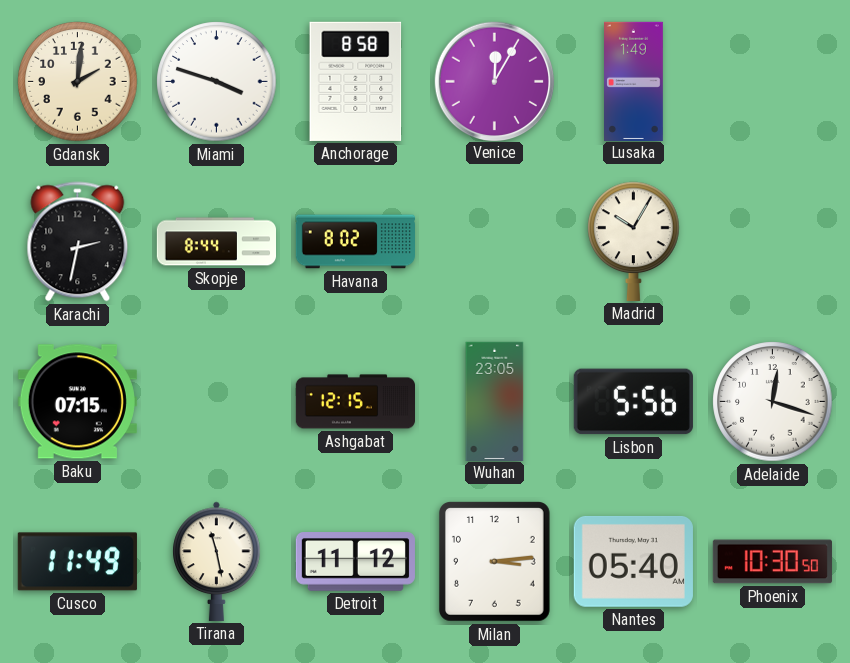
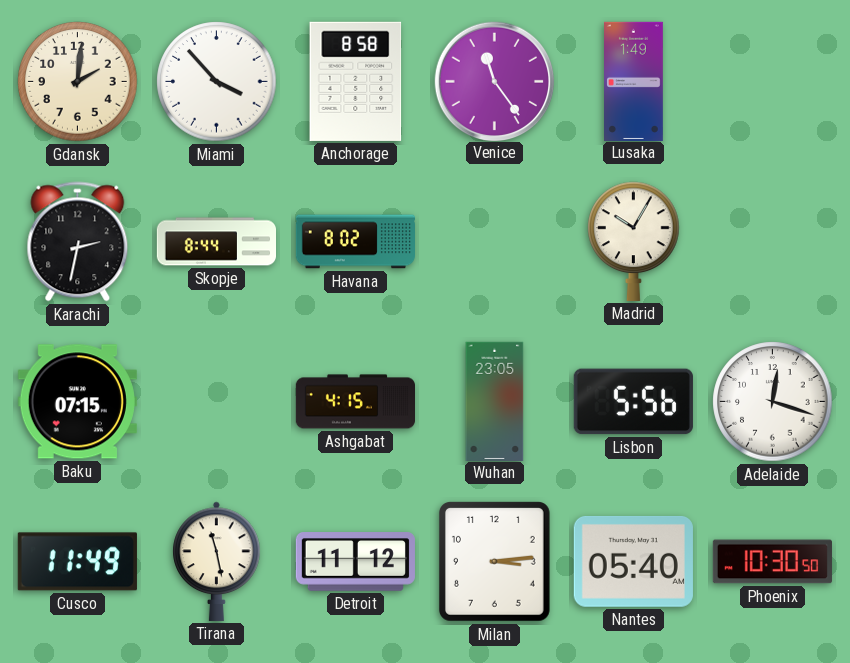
Miami: 3:48 -> 3:53 (217, 82)
Venice: 12:05 -> 11:24 (494, 81)
Ashgabat: 12:15 -> 4:15 (355, 402)
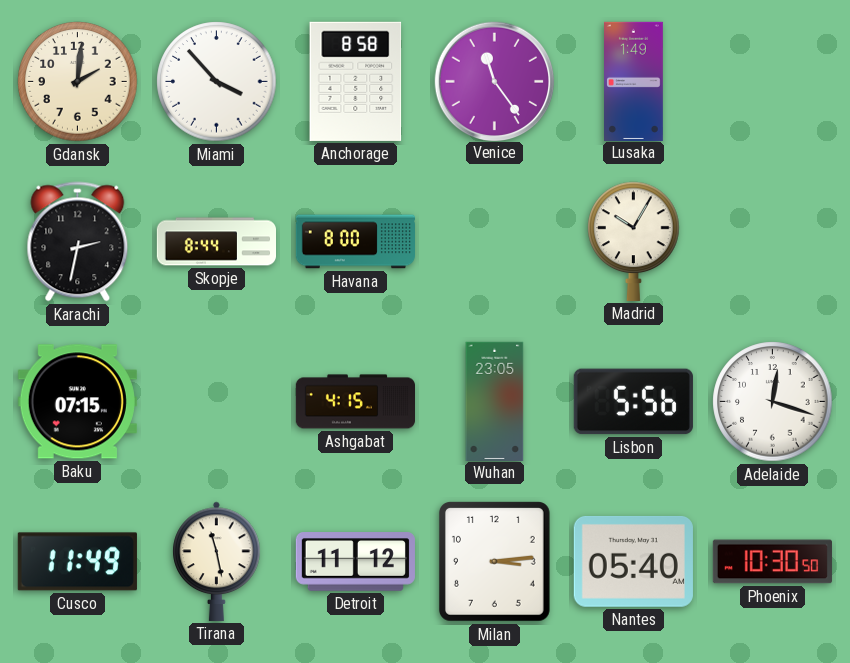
Havana: 8:02 -> 8:00 (355, 242)
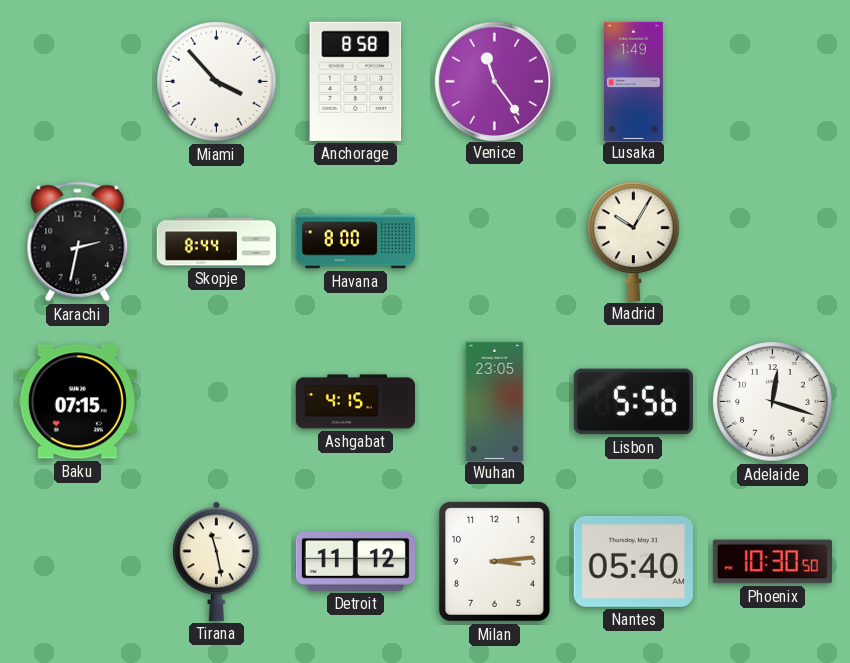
Gdansk: 2:01 -> none (78, 82)
Cusco: 11:49 -> none (77, 562)
